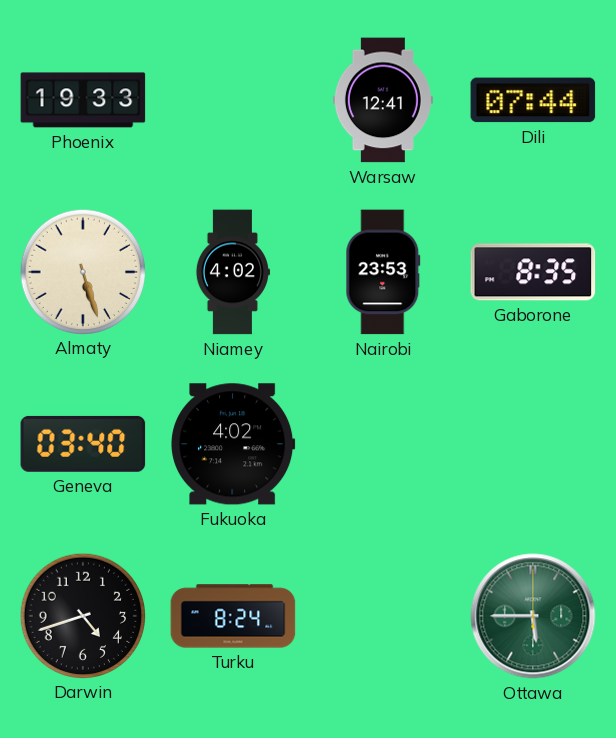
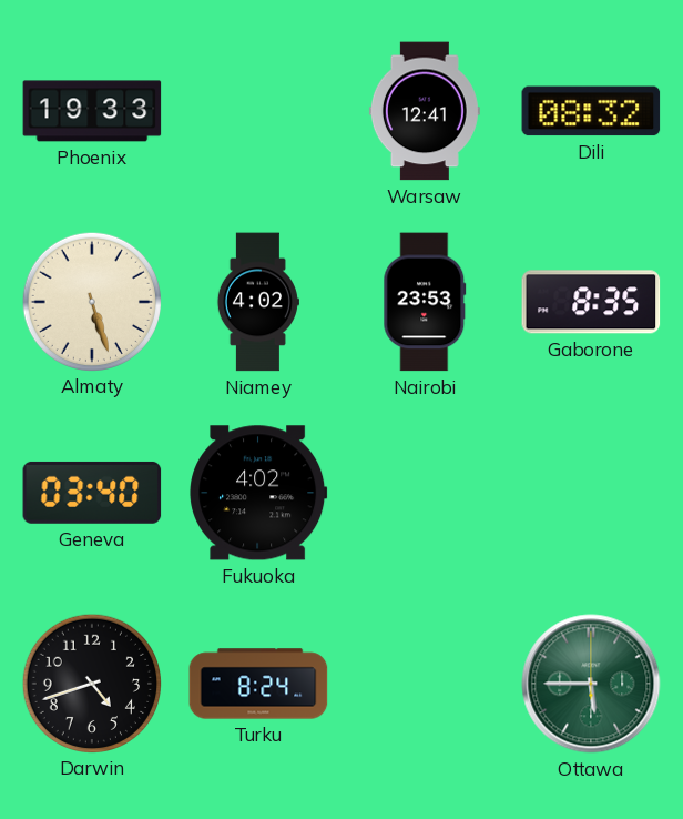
Dili: 07:44 -> 08:32 (591, 111)
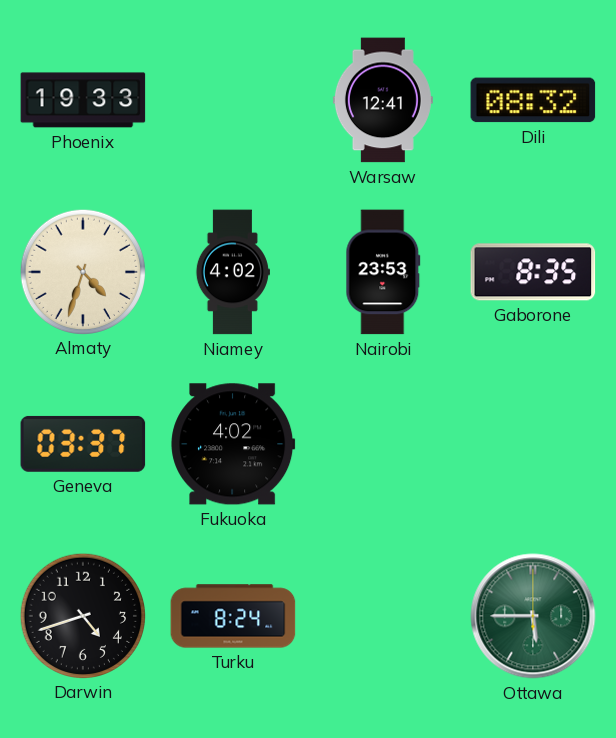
Almaty: 5:27 -> 4:33 (82, 271)
Geneva: 03:40 -> 03:37 (83, 444)
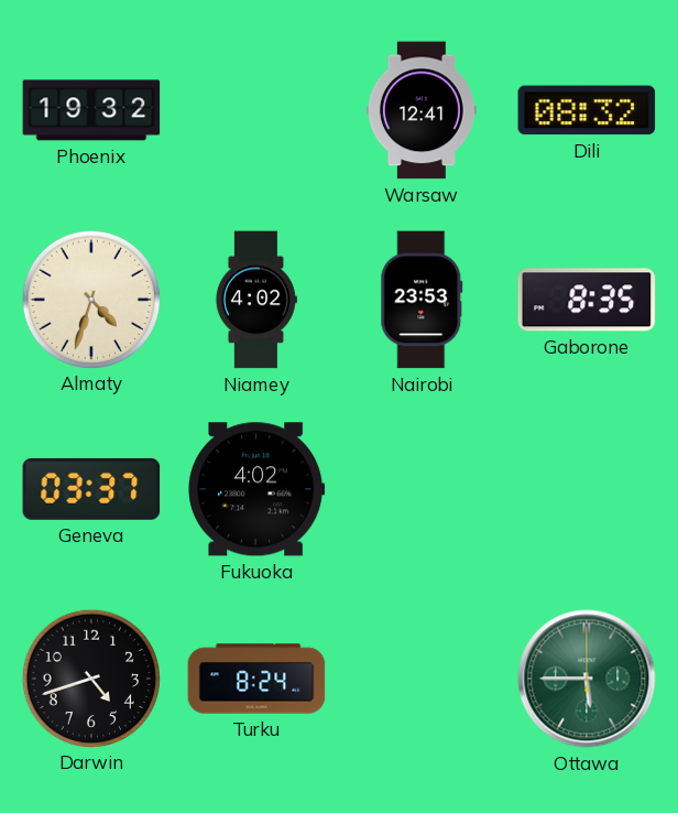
Phoenix: 19:33 -> 19:32 (91, 110)
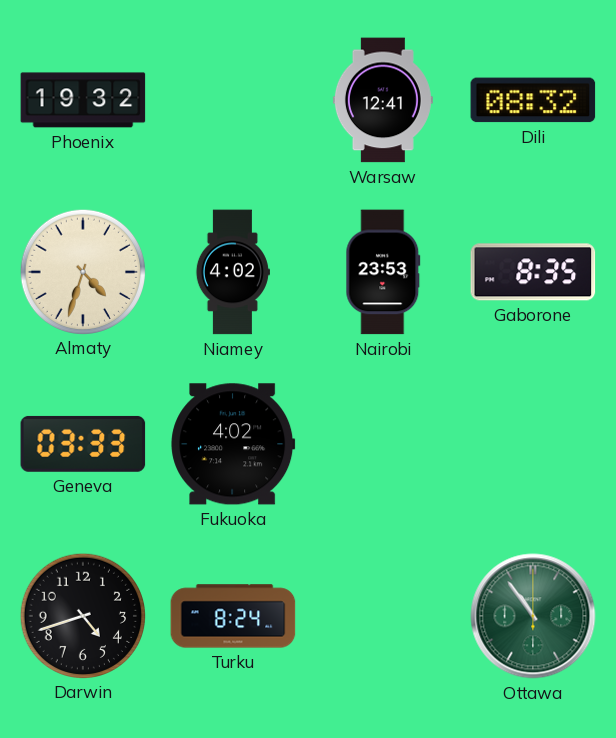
Geneva: 03:37 -> 03:33 (83, 444)
Ottawa: 5:45 -> 10:54 (533, 616)
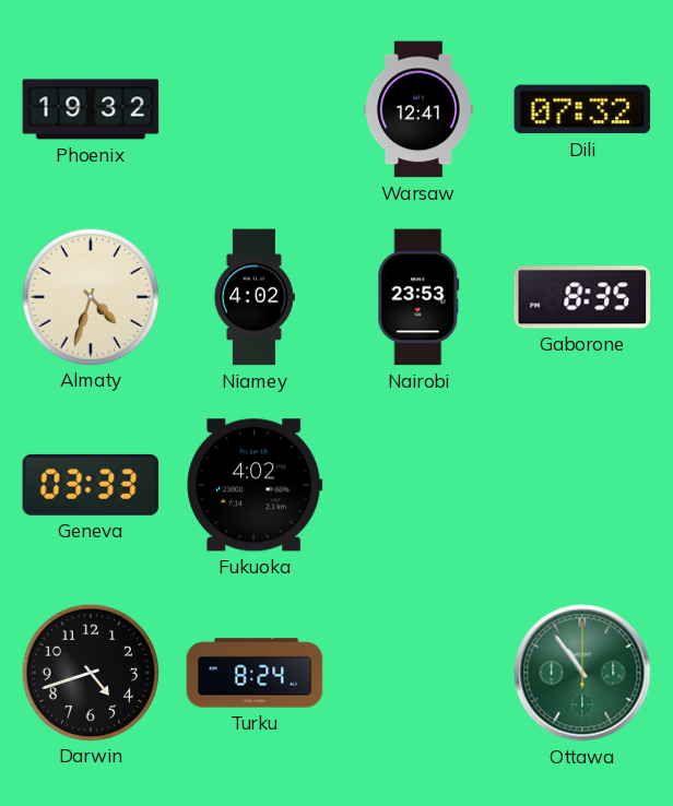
Dili: 08:32 -> 07:32 (582, 109)
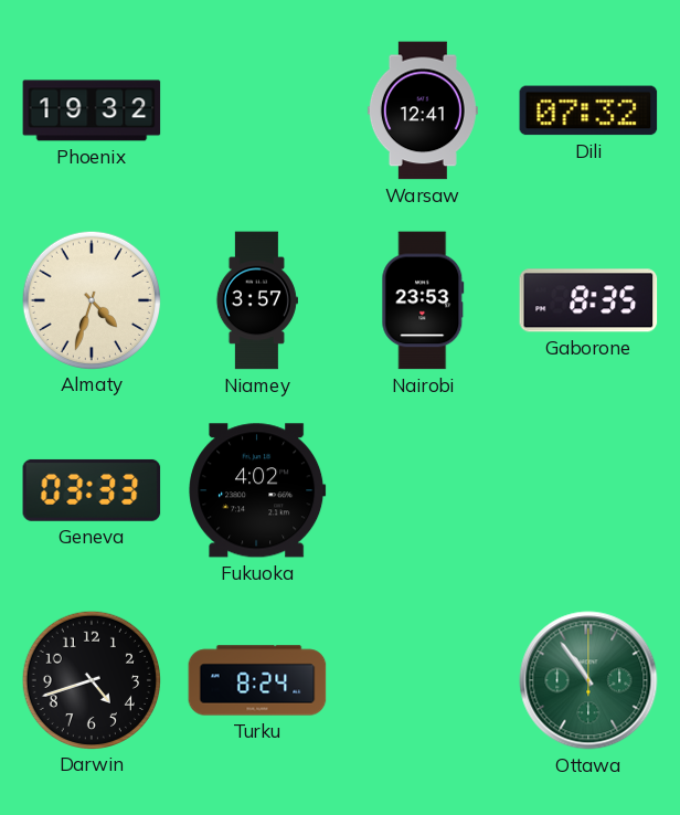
Niamey: 4:02 -> 3:57 (257, 300)
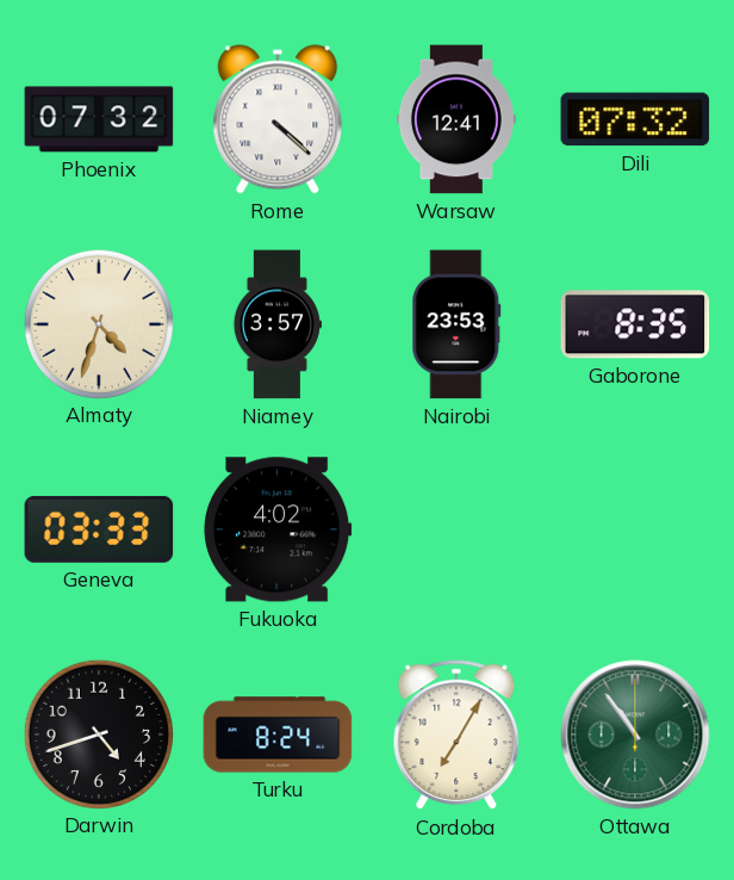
Phoenix: 19:32 -> 07:32 (99, 119)
Rome: none -> 4:22 (278, 119)
Cordoba: none -> 7:05 (456, 736)
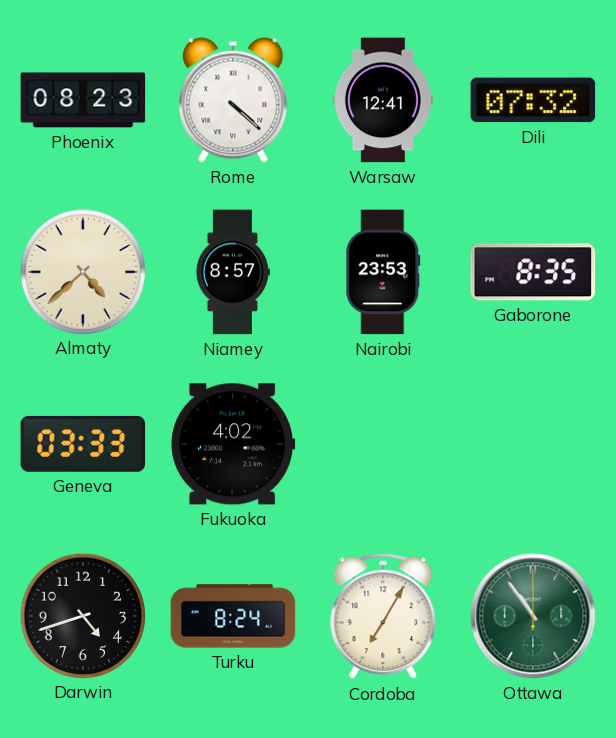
Phoenix: 07:32 -> 08:23 (83, 100)
Almaty: 4:33 -> 4:38 (82, 271)
Niamey: 3:57 -> 8:57 (233, 272)
